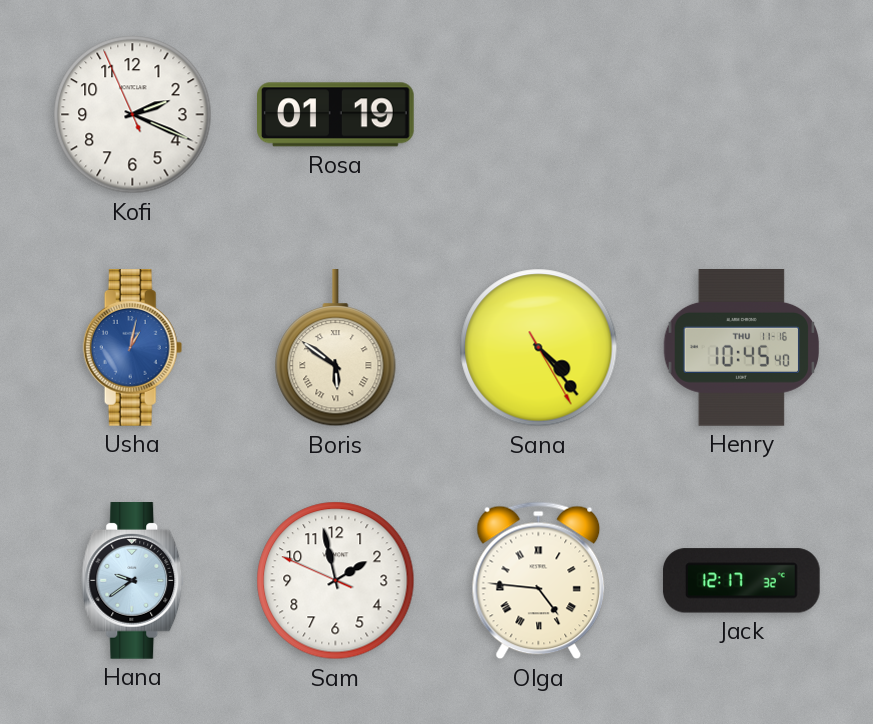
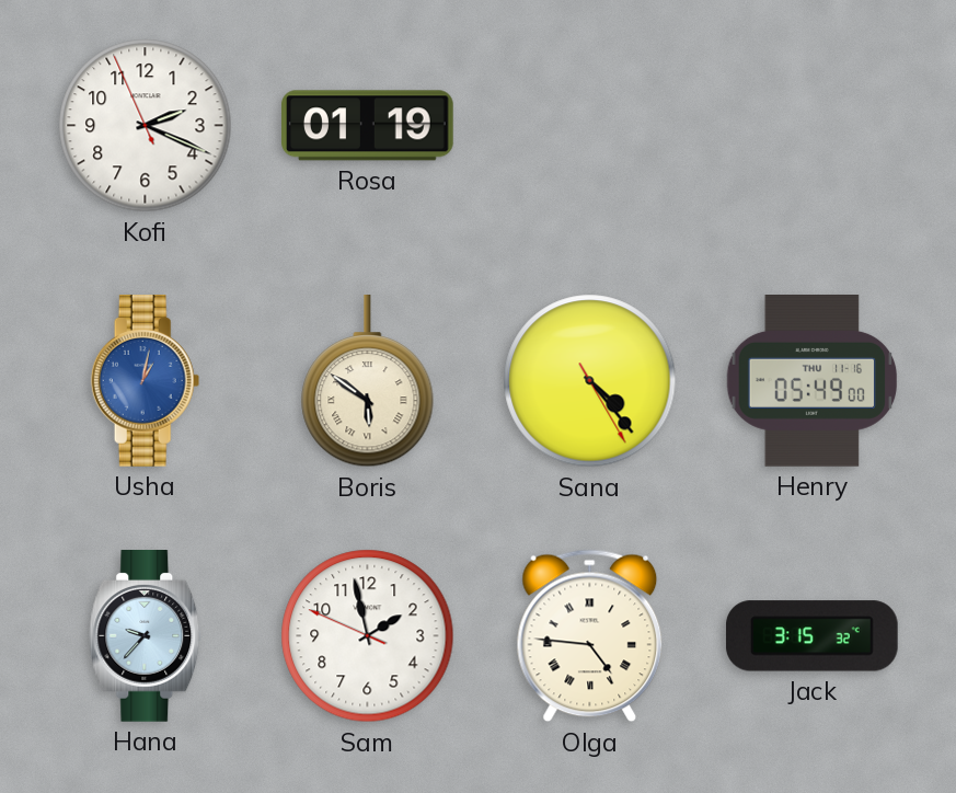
Henry: 10:45 -> 05:49 (813, 381)
Hana: 9:39 -> 9:37 (146, 636)
Jack: 12:17 -> 3:15 (811, 636)
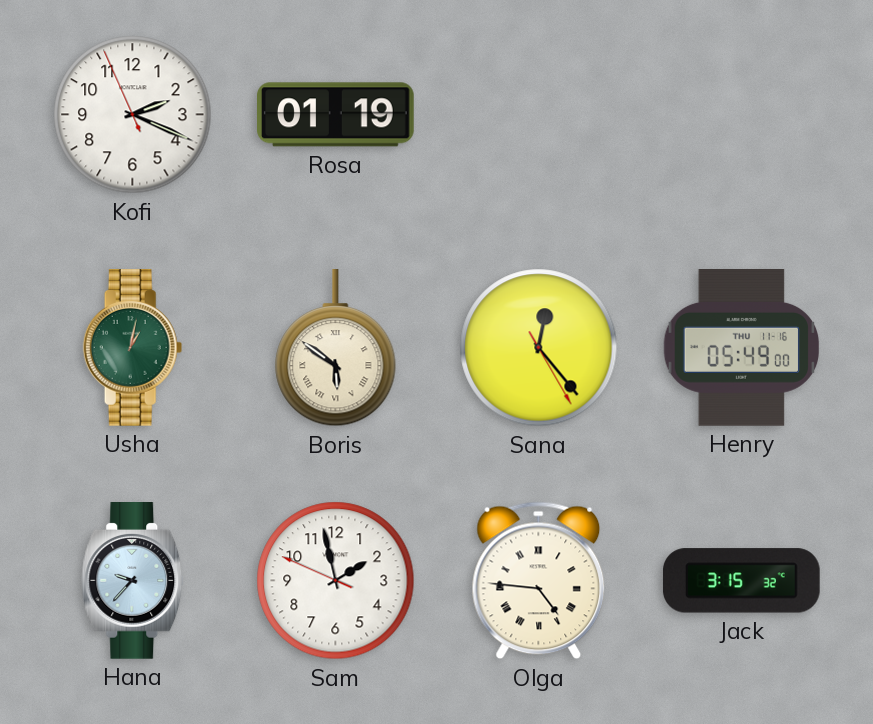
Usha dial: blue -> green (133, 348)
Sana: 4:23 -> 12:23 (539, 348)
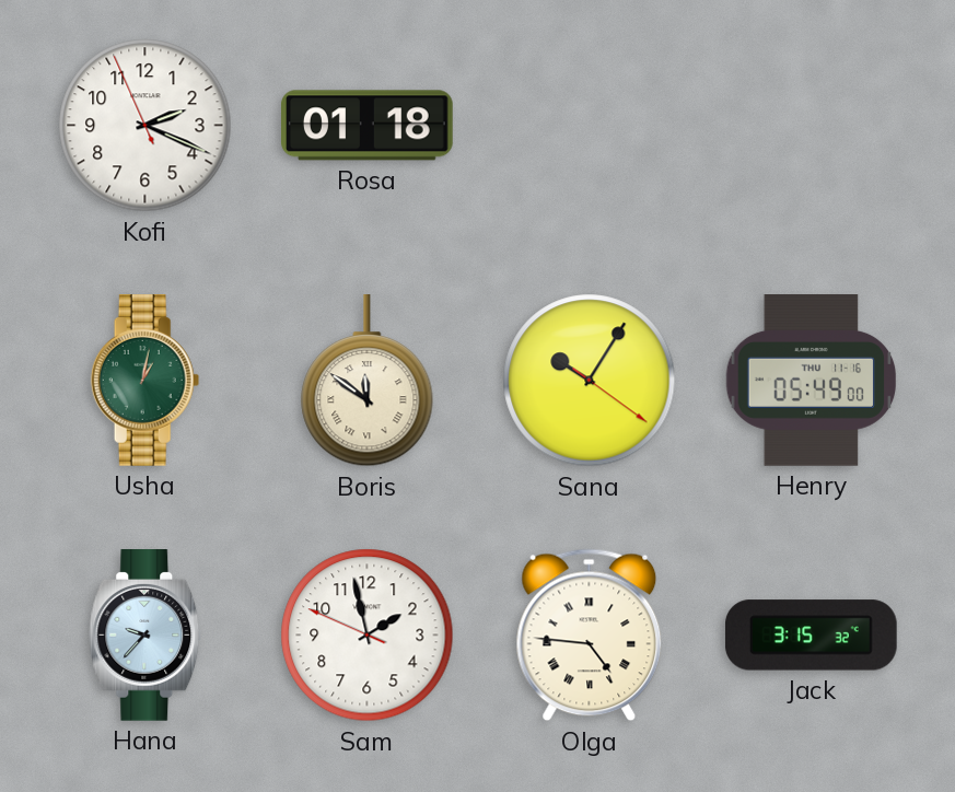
Rosa: 01:19 -> 01:18 (368, 126)
Boris: 5:51 -> 11:51 (368, 382)
Sana: 12:23 -> 10:05 (590, 381)
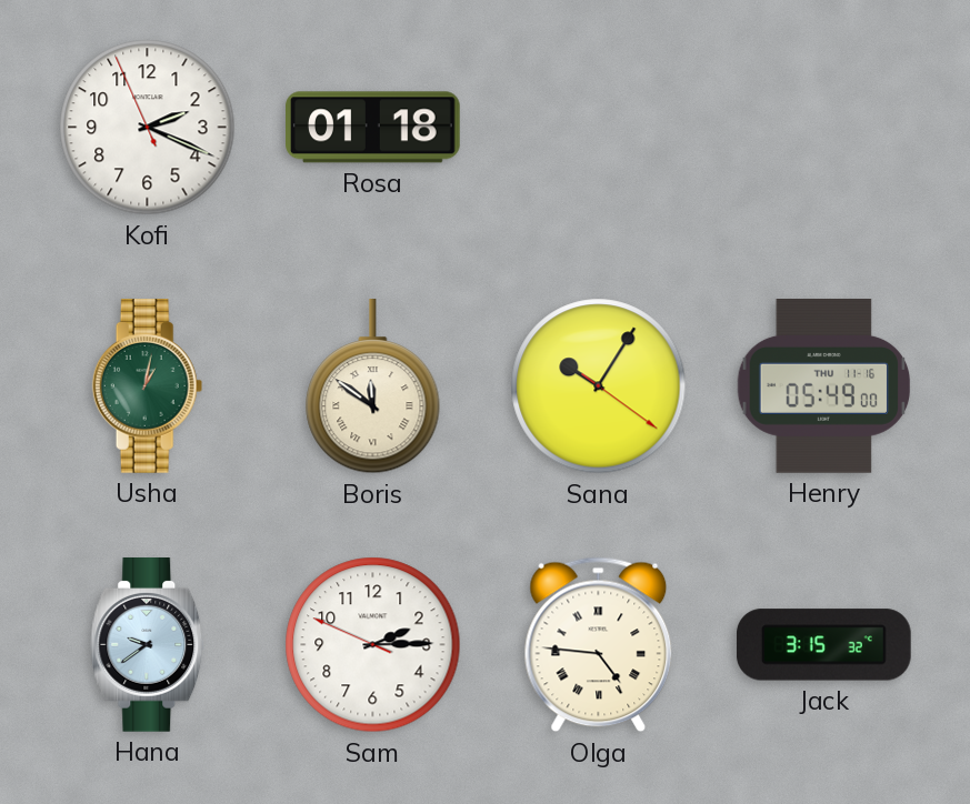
Hana: 9:37 -> 9:39 (148, 645)
Sam: 1:57 -> 2:14 (373, 645)
